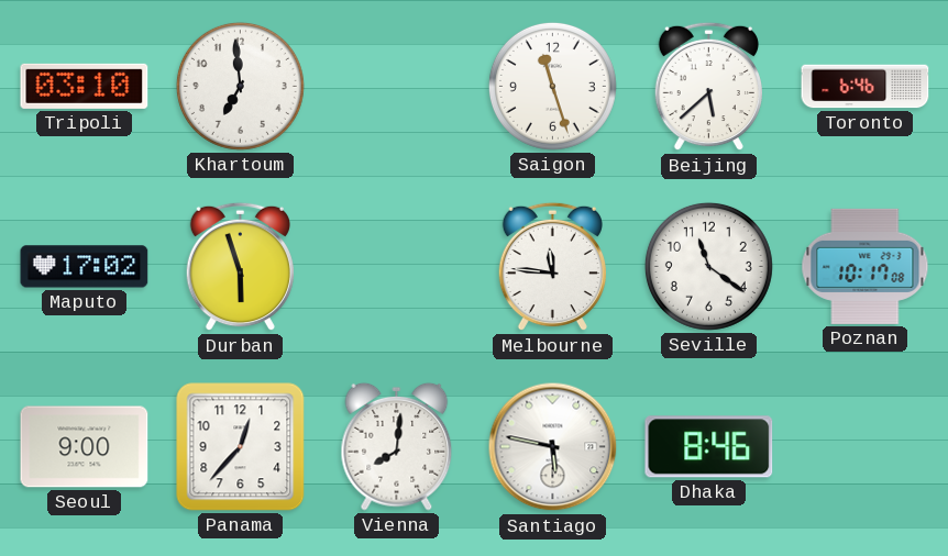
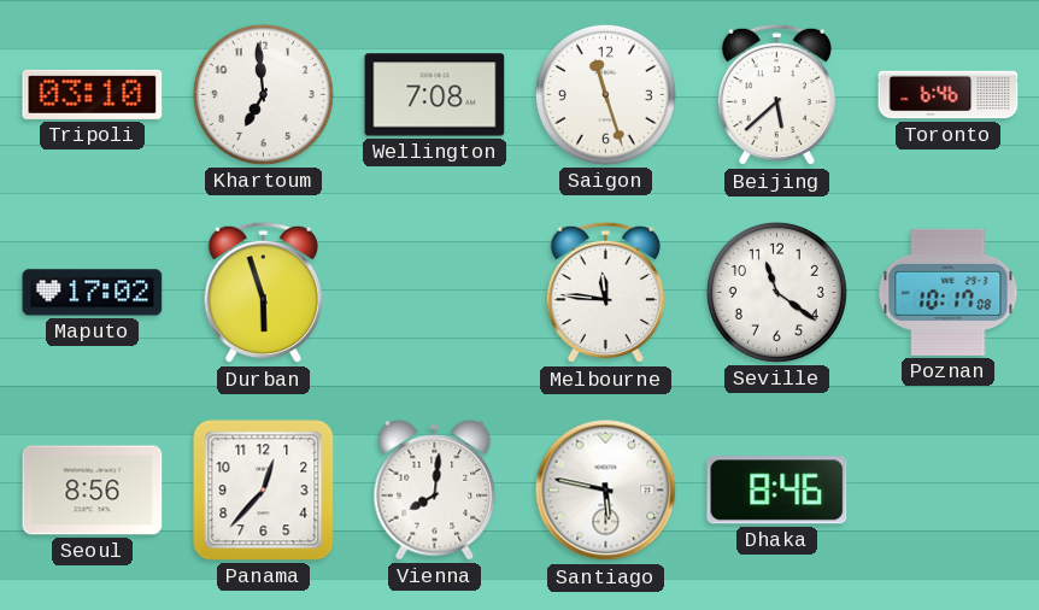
Wellington: none -> 7:08 (435, 95)
Seoul: 9:00 -> 8:56 (93, 491)
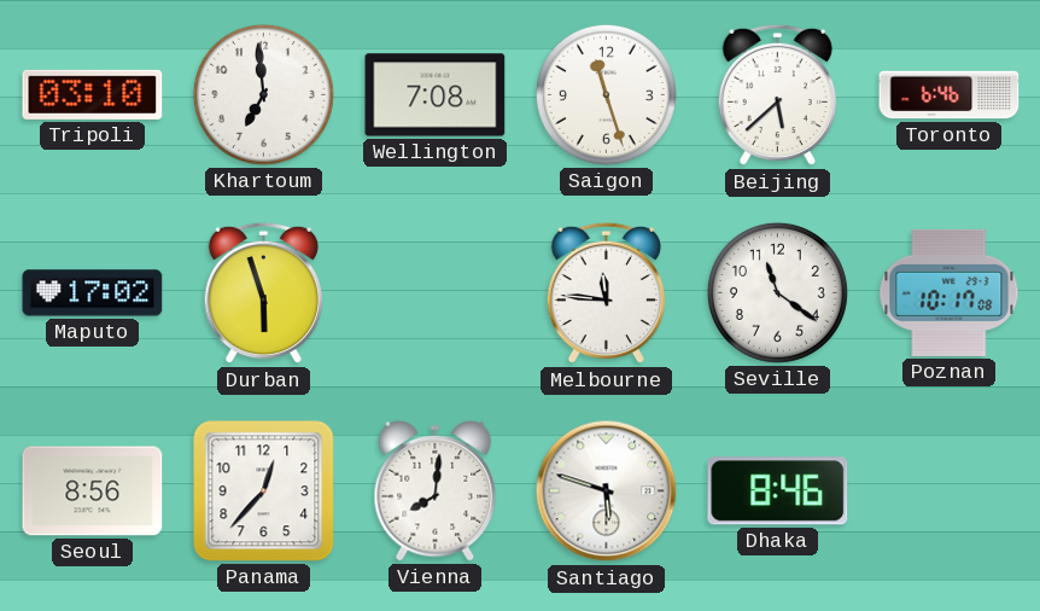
Santiago: 5:47 -> 5:48 (607, 491)
